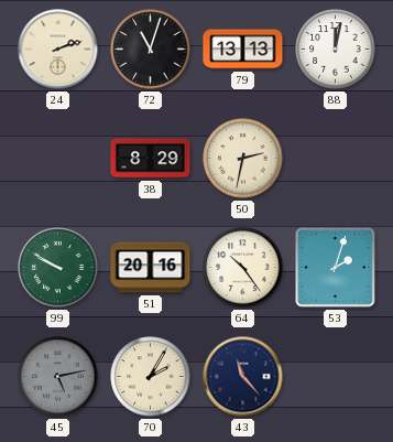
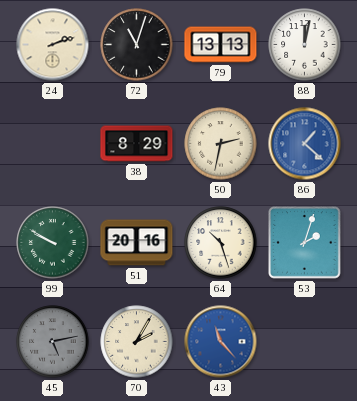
86: none -> 1:22 (305, 144)
64: 10:24 -> 10:27 (221, 243)
43 dial: navy -> blue (221, 342)
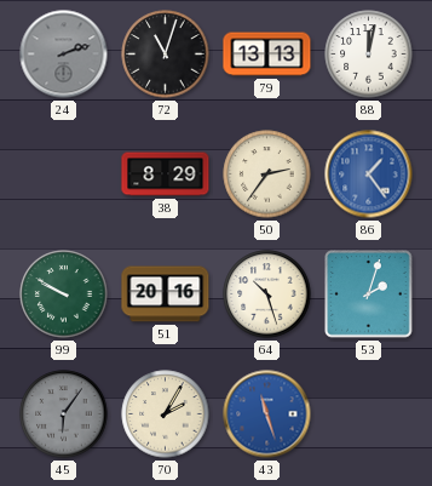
24 dial: cream -> grey (64, 55)
50: 2:32 -> 2:36 (267, 175)
86: 1:22 -> 1:24 (369, 175)
45: 5:13 -> 6:06 (64, 414)
43: 11:23 -> 11:27 (267, 414)
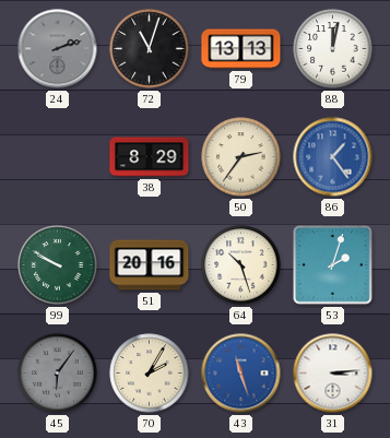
31: none -> 3:14 (333, 374)
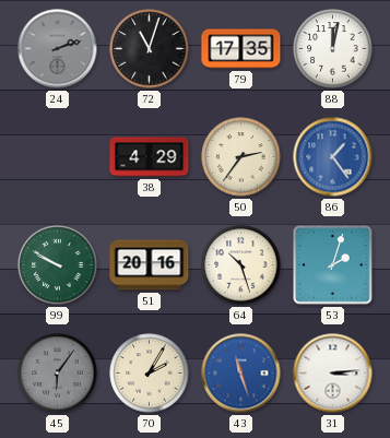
79: 13:13 -> 17:35 (241, 49)
38: 8:29 -> 4:29 (150, 157)
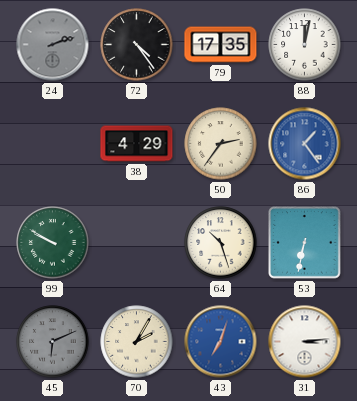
72: 11:03 -> 4:24 (137, 45)
51: 20:16 -> none (150, 265)
53: 2:03 -> 6:32 (305, 243)
45: 6:06 -> 6:11 (53, 342)
43: 11:27 -> 7:03 (221, 342)
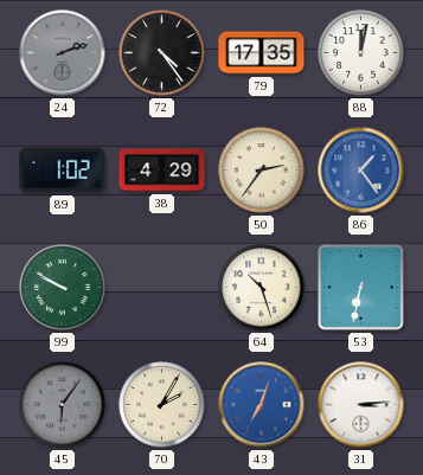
89: none -> 1:02 (63, 171)
45: 6:11 -> 6:06 (63, 405)
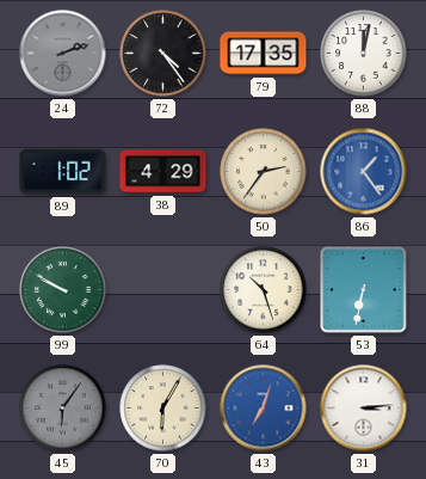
70: 2:05 -> 6:05 (163, 409)
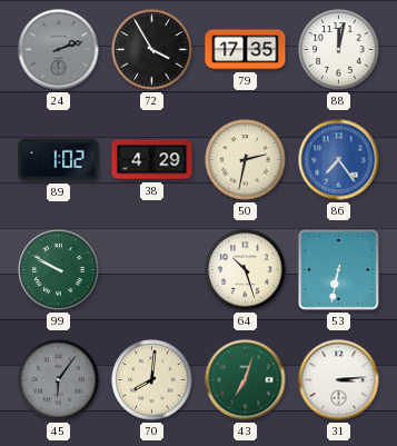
72: 4:24 -> 3:55 (152, 50)
50: 2:36 -> 2:32 (246, 160)
86: 1:24 -> 7:24 (339, 160)
70: 6:05 -> 8:01 (152, 380)
43 dial: blue -> green (246, 380)
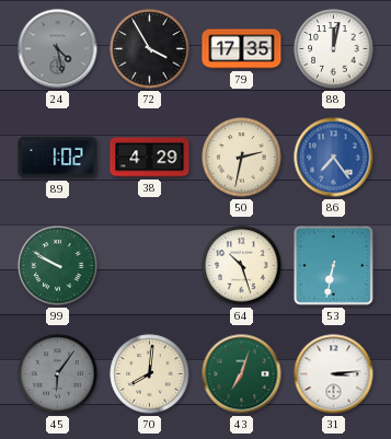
24: 2:12 -> 4:28 (58, 49)
